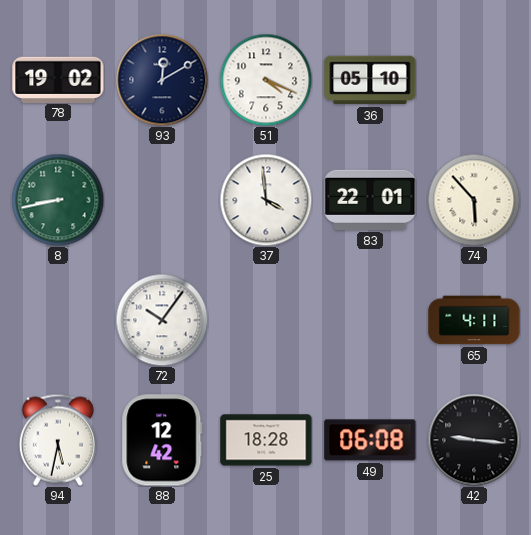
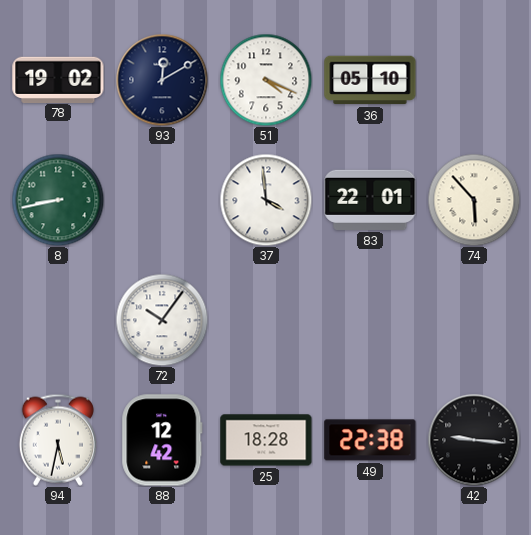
65: 4:11 -> none (474, 320)
49: 06:08 -> 22:38 (370, 440)
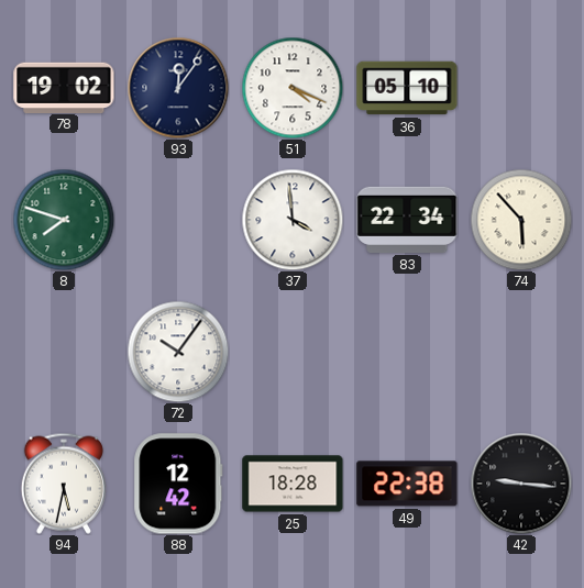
93: 12:10 -> 12:06 (178, 88)
8: 8:43 -> 7:48 (64, 220)
83: 22:01 -> 22:34 (407, 220)
